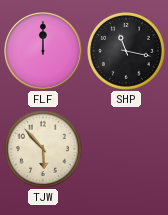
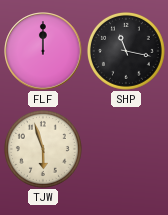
TJW: 5:53 -> 5:57 (43, 149)
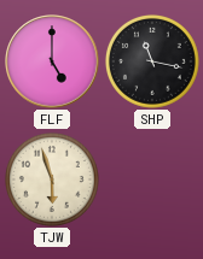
FLF: 12:00 -> 5:00 (52, 61)
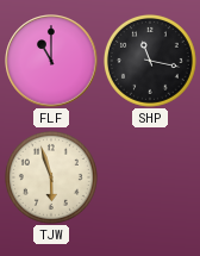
FLF: 5:00 -> 11:00 (51, 61)
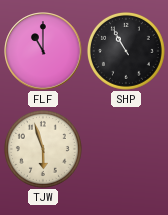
SHP: 11:17 -> 10:55 (126, 51)
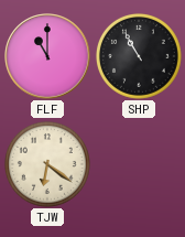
TJW: 5:57 -> 6:21 (47, 164)
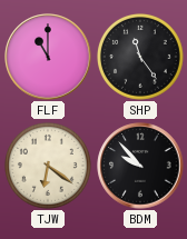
SHP: 10:55 -> 11:24 (140, 57)
BDM: none -> 9:53 (140, 166)
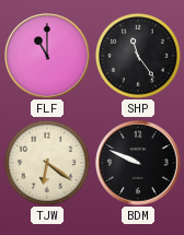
BDM: 9:53 -> 9:49 (138, 163)
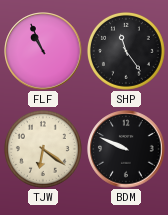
FLF: 11:00 -> 10:56 (43, 51)
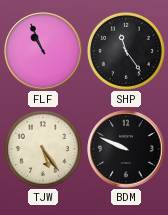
TJW: 6:21 -> 5:24 (43, 149)
